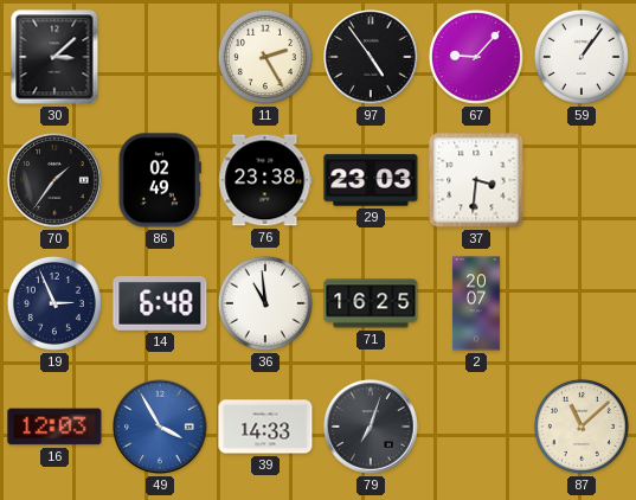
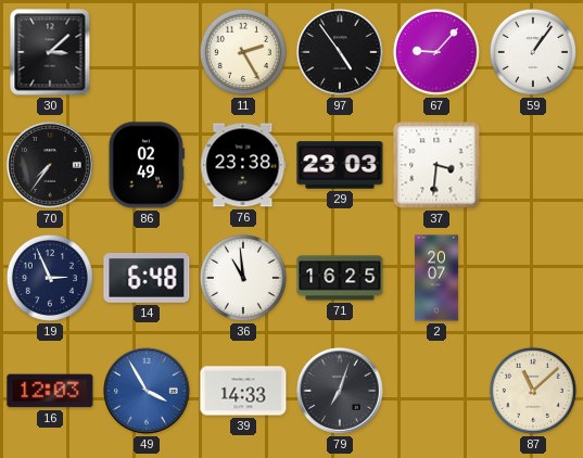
70: 1:36 -> 7:36 (50, 165)
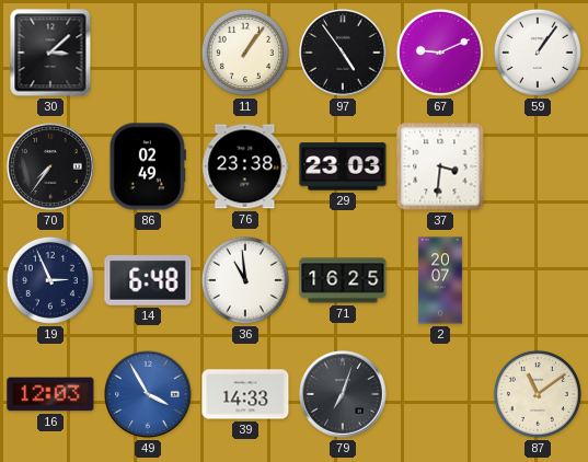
11: 2:25 -> 1:06 (245, 53)
67: 9:07 -> 9:11 (440, 53)
87: 11:08 -> 11:09 (538, 394)
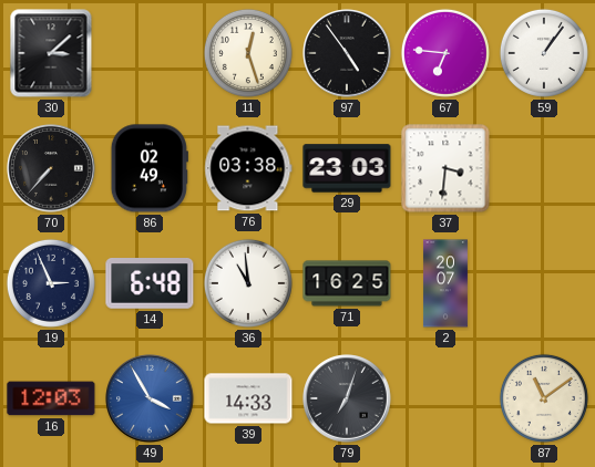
11: 1:06 -> 12:27 (248, 53)
67: 9:11 -> 6:46 (445, 53)
70: 7:36 -> 7:37 (51, 168)
76: 23:38 -> 03:38 (248, 168)
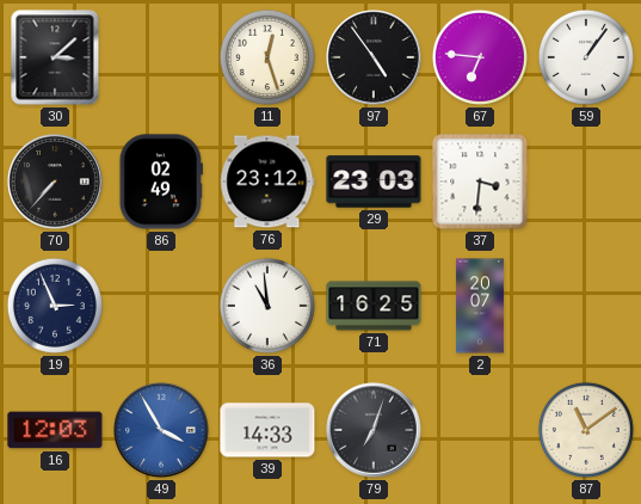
76: 03:38 -> 23:12 (267, 182)
14: 6:48 -> none (150, 284)
